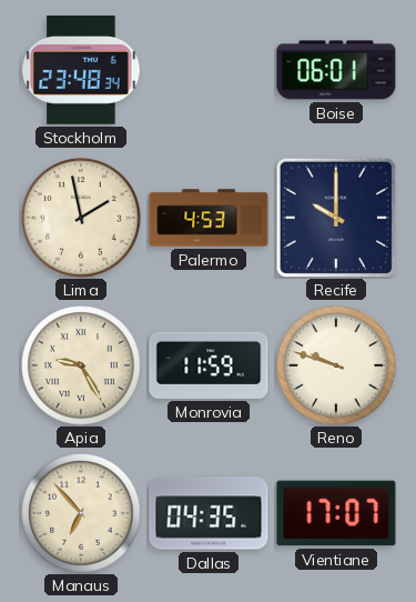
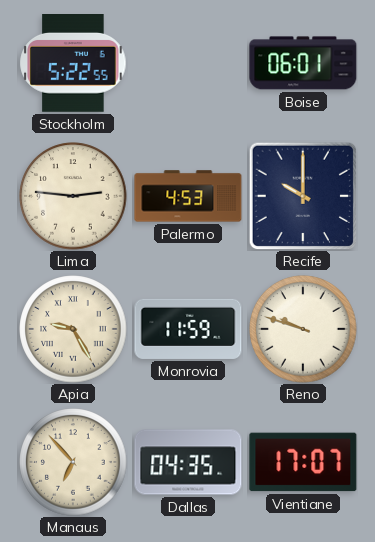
Stockholm: 23:48 -> 5:22 (73, 64)
Lima: 1:58 -> 2:46 (73, 196)
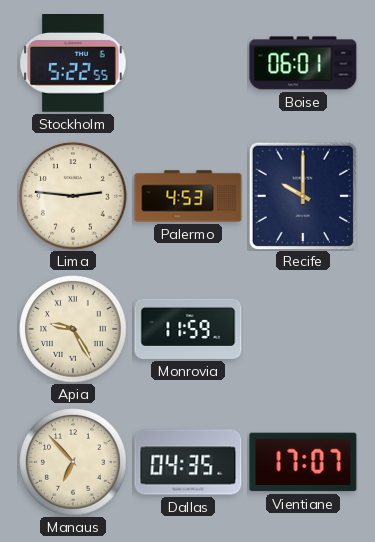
Reno: 9:48 -> none (303, 329)
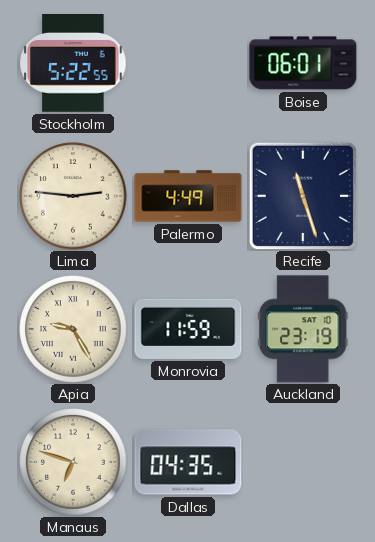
Palermo: 4:53 -> 4:49 (188, 196)
Recife: 10:00 -> 11:27 (303, 196)
Auckland: none -> 23:19 (303, 329)
Manaus: 6:53 -> 6:48 (73, 462)
Vientiane: 17:07 -> none (303, 462)
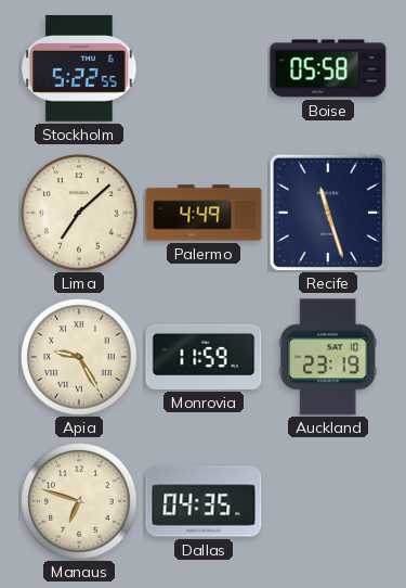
Boise: 06:01 -> 05:58 (328, 68)
Lima: 2:46 -> 7:08 (79, 213)
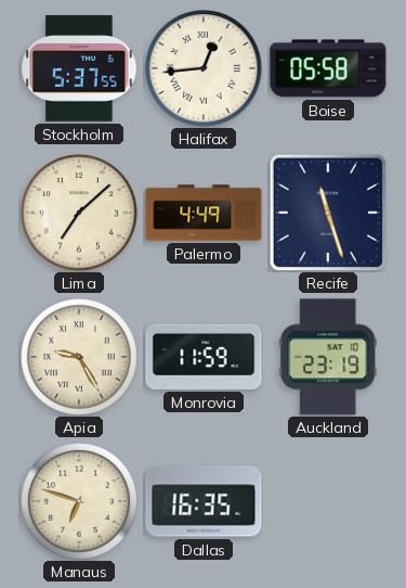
Stockholm: 5:22 -> 5:37 (79, 69)
Halifax: none -> 12:44 (204, 68)
Dallas: 04:35 -> 16:35 (204, 501)
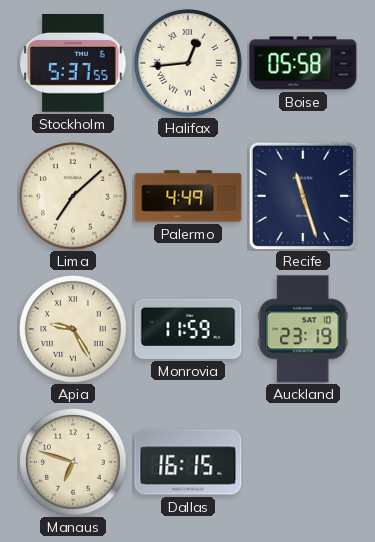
Dallas: 16:35 -> 16:15 (188, 462)
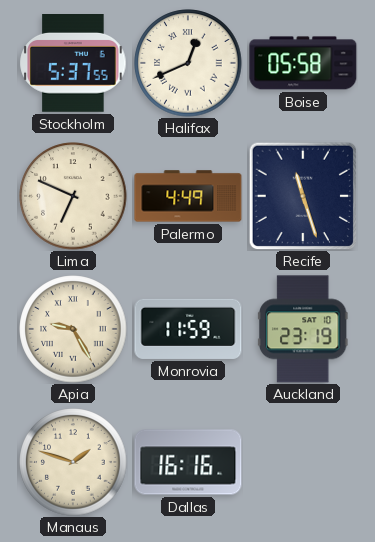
Halifax: 12:44 -> 12:41 (188, 63)
Lima: 7:08 -> 6:49 (73, 196)
Manaus: 6:48 -> 1:48 (73, 462)
Dallas: 16:15 -> 16:16 (188, 462)
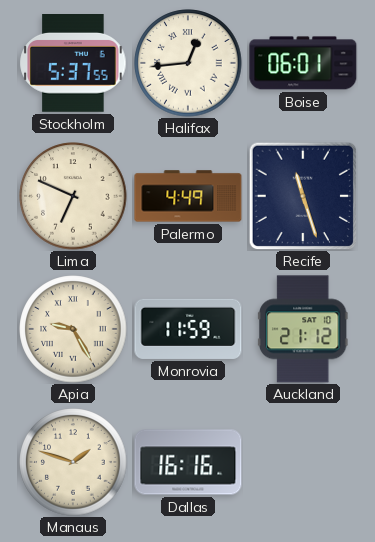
Halifax: 12:41 -> 12:44 (188, 63)
Boise: 05:58 -> 06:01 (303, 63)
Auckland: 23:19 -> 21:12 (303, 329)
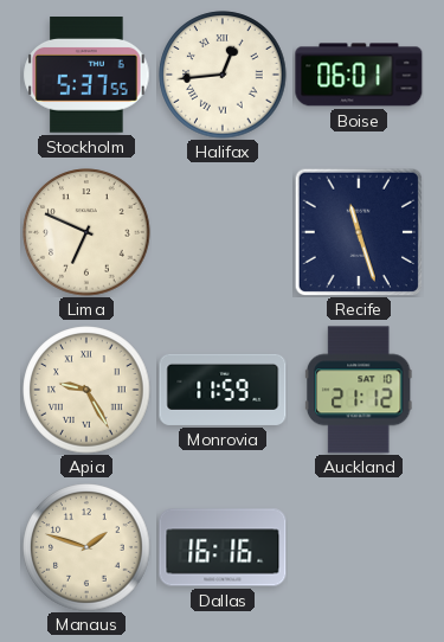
Palermo: 4:49 -> none (188, 196)
